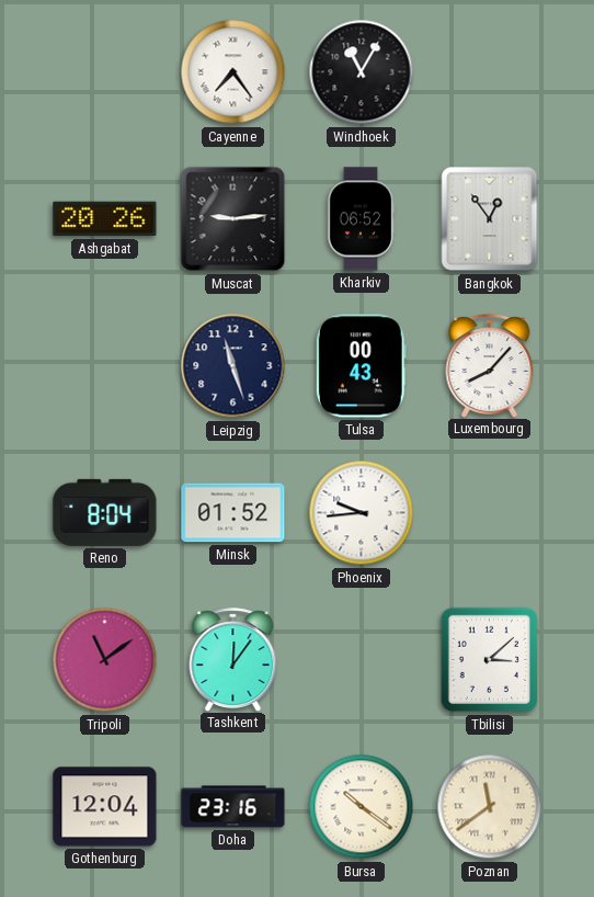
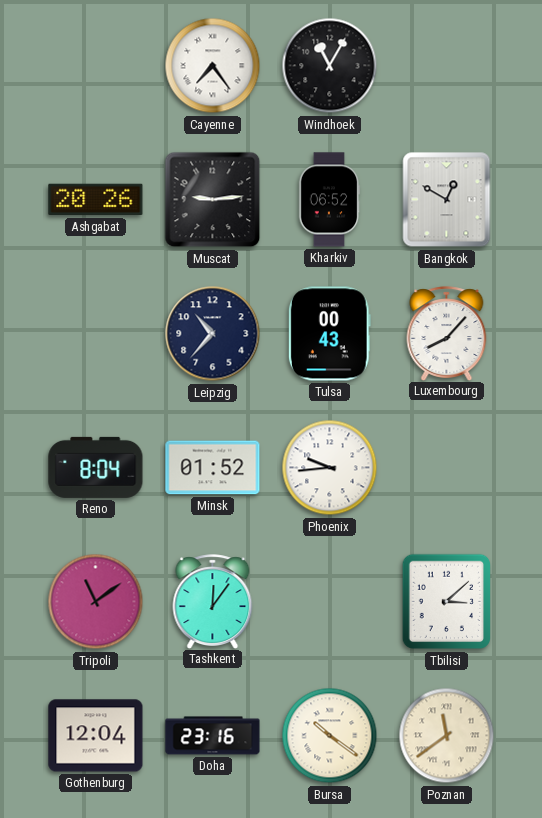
Bangkok: 12:54 -> 12:50 (447, 200)
Leipzig: 11:27 -> 10:37 (213, 334)
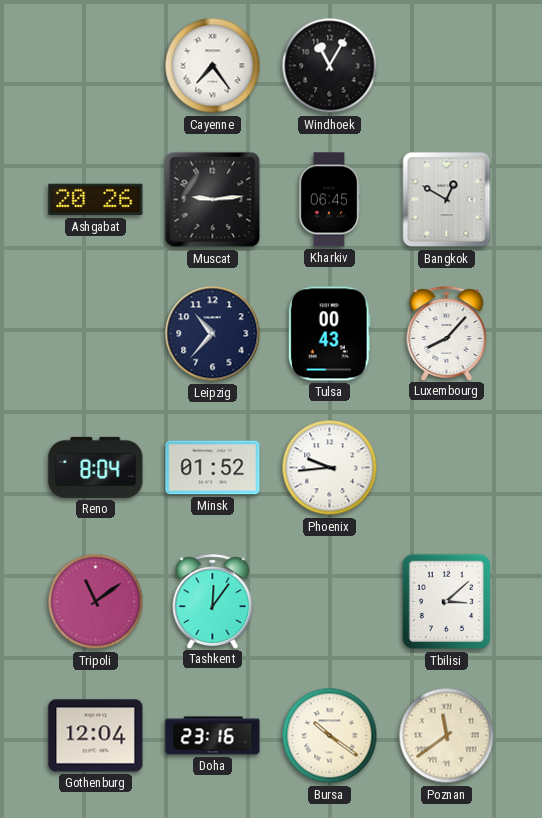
Kharkiv: 06:52 -> 06:45 (329, 200)
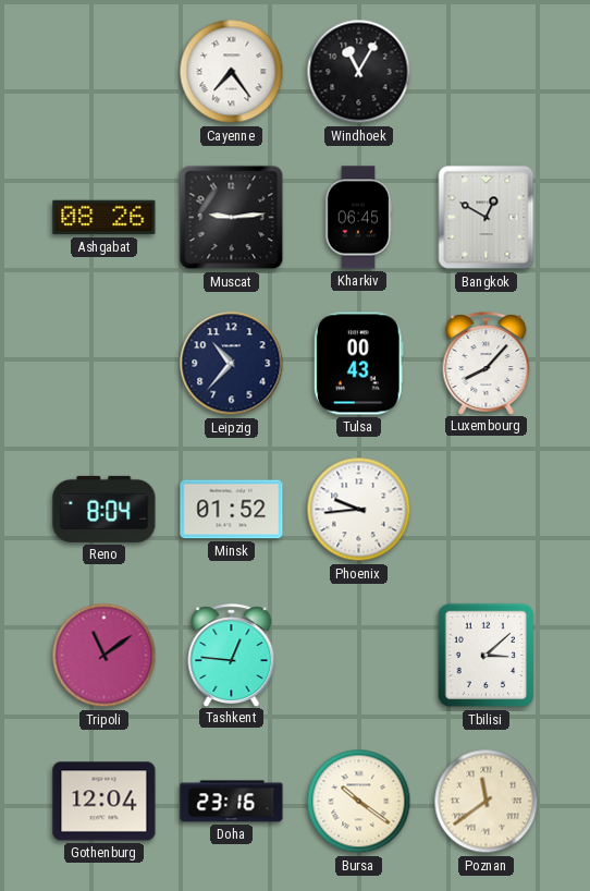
Ashgabat: 20:26 -> 08:26 (105, 218)
Tashkent: 12:06 -> 12:46 (232, 655)
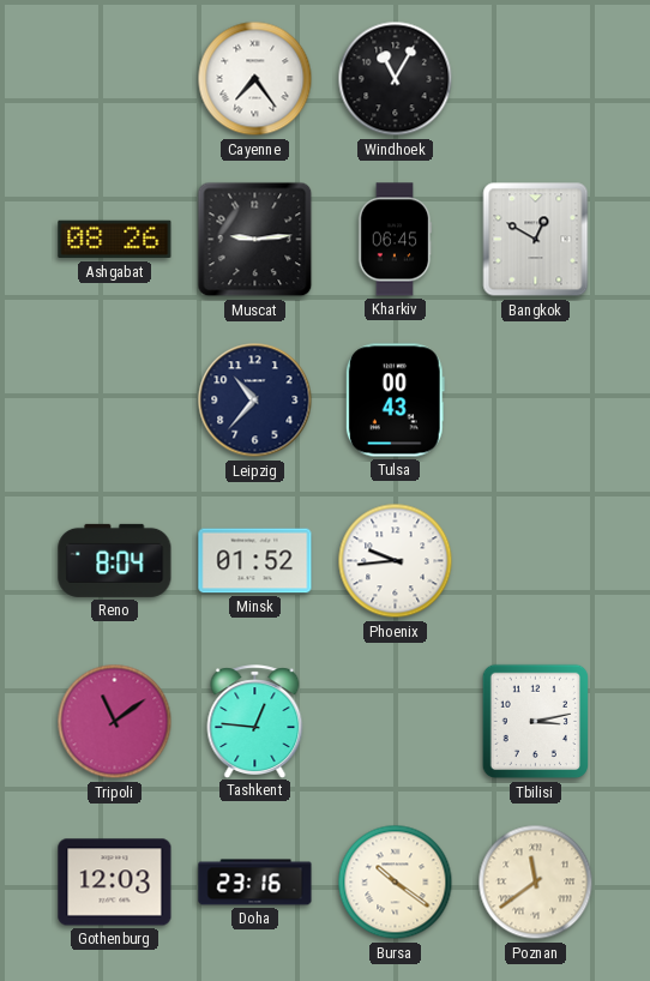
Luxembourg: 8:07 -> none (487, 363)
Tbilisi: 3:08 -> 3:13 (536, 722)
Gothenburg: 12:04 -> 12:03 (115, 883)
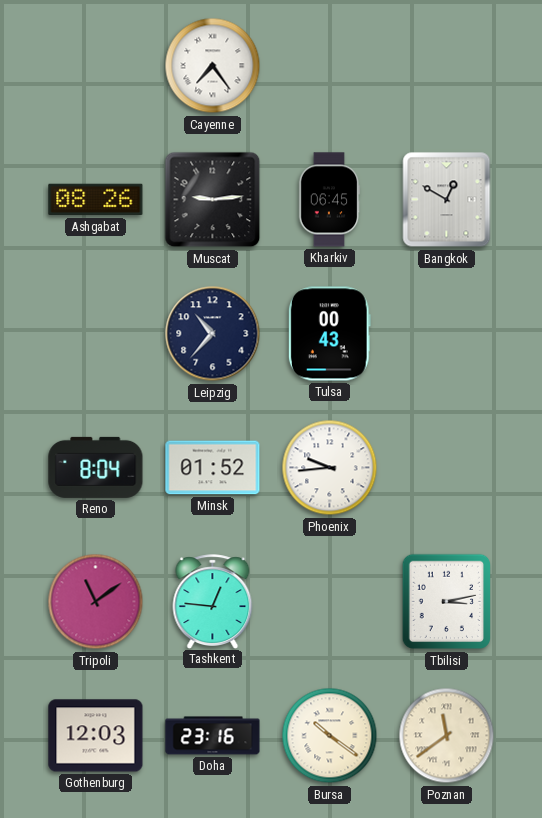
Windhoek: 11:05 -> none (396, 79)
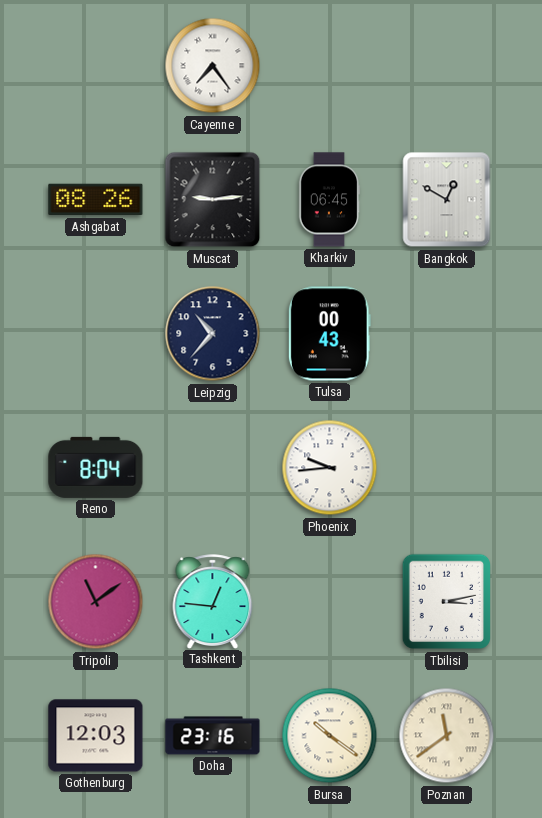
Minsk: 01:52 -> none (213, 468)
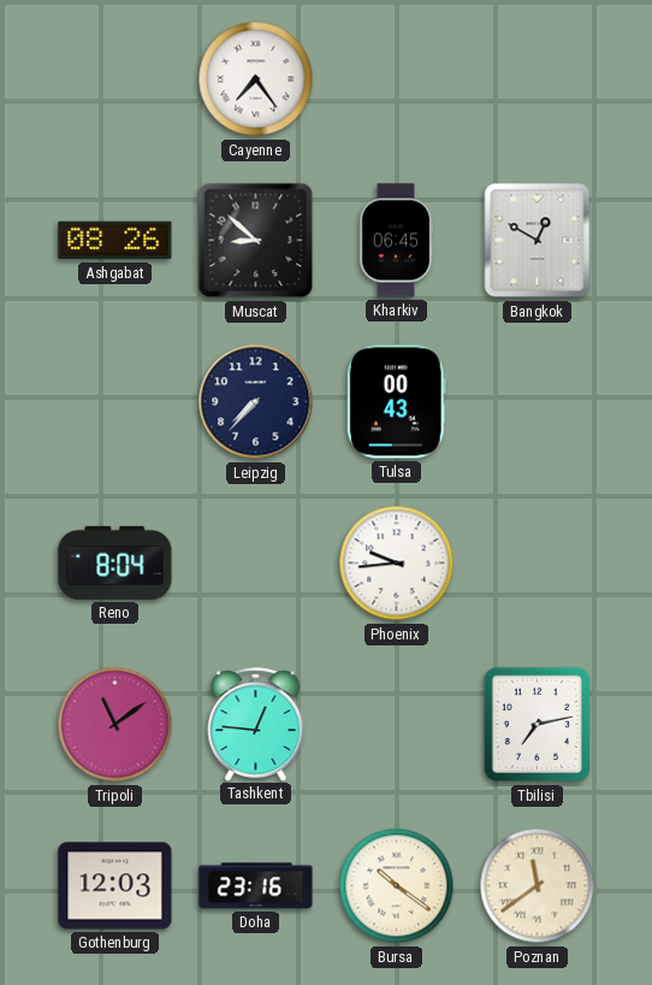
Muscat: 9:14 -> 8:52 (256, 241)
Leipzig: 10:37 -> 7:37 (256, 402)
Tbilisi: 3:13 -> 7:13 (538, 725)
